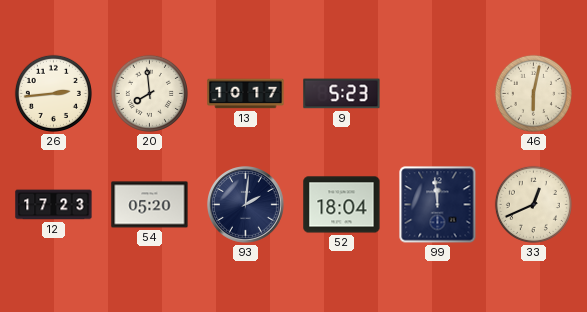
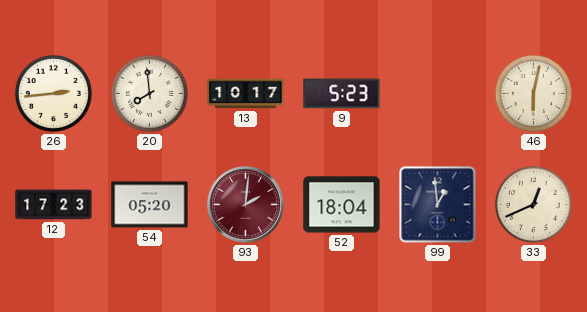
93 dial: navy -> burgundy (246, 205)
99: 11:59 -> 12:59 (438, 205)
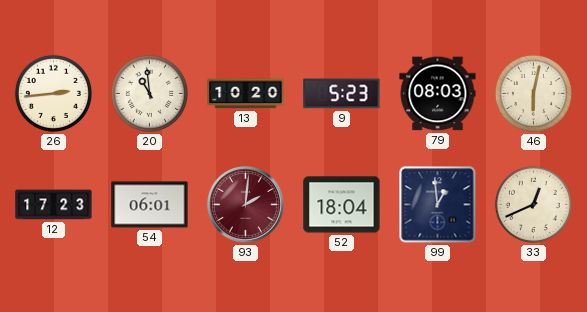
20: 7:59 -> 10:59 (149, 93)
13: 10:17 -> 10:20 (246, 94)
79: none -> 08:03 (438, 94)
54: 05:20 -> 06:01 (150, 205)
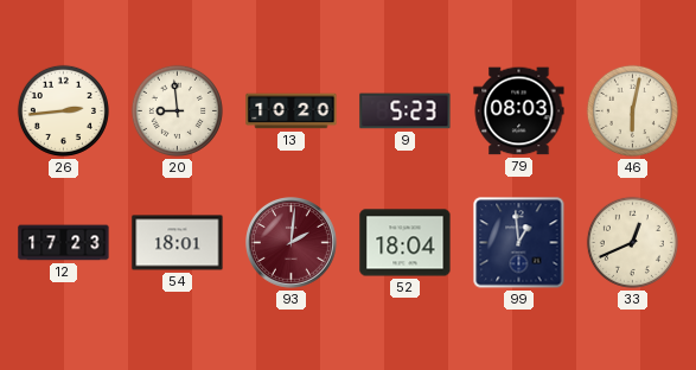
20: 10:59 -> 8:59 (177, 110)
54: 06:01 -> 18:01 (178, 243)
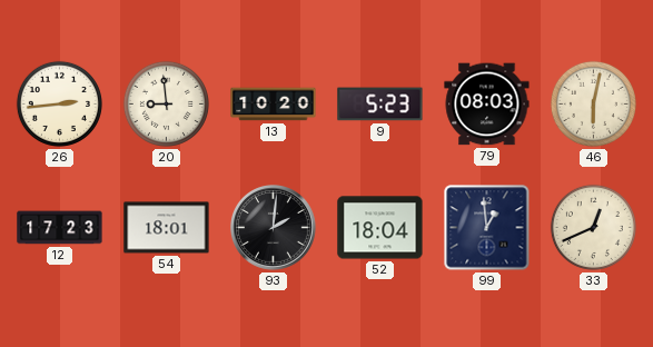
93 dial: burgundy -> black (274, 228)
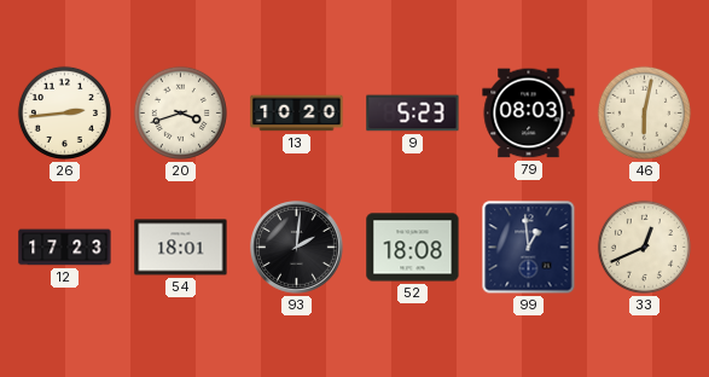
20: 8:59 -> 3:42 (180, 112)
52: 18:04 -> 18:08 (413, 248)
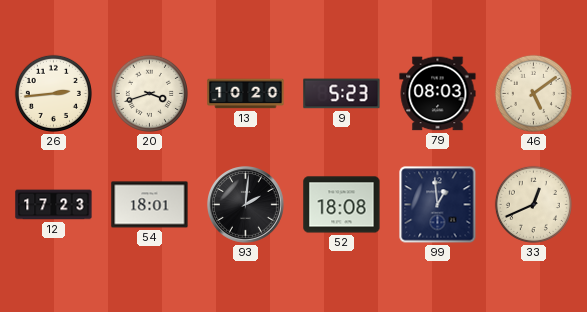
46: 6:02 -> 5:09 (533, 93)
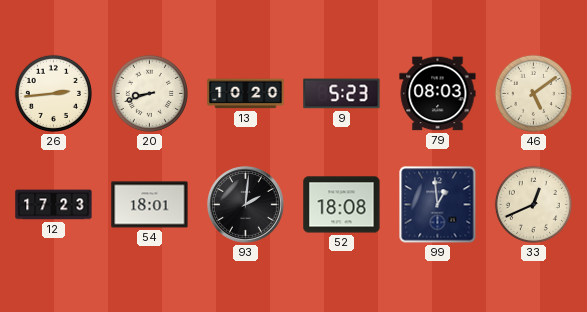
20: 3:42 -> 8:42 (149, 93)
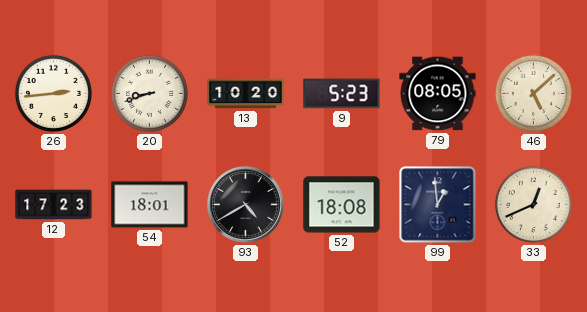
79: 08:03 -> 08:05 (438, 94)
46: 5:09 -> 5:08 (533, 93)
93: 2:01 -> 4:40 (246, 205)
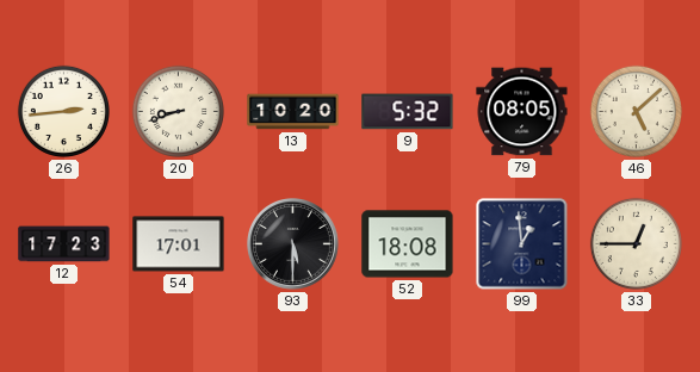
9: 5:23 -> 5:32 (408, 112)
54: 18:01 -> 17:01 (179, 244)
93: 4:40 -> 5:30 (293, 244)
33: 12:41 -> 12:45 (636, 243)
